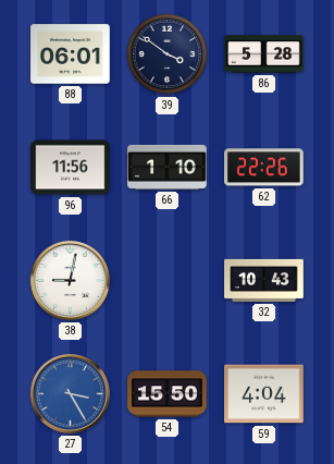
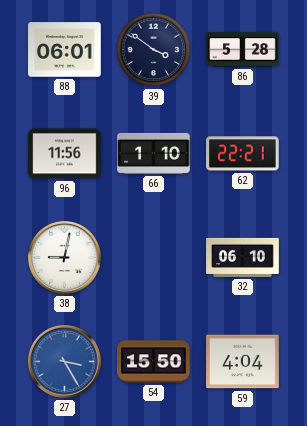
62: 22:26 -> 22:21 (243, 154)
32: 10:43 -> 06:10 (243, 257)
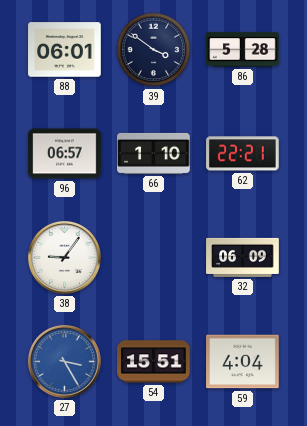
96: 11:56 -> 06:57 (65, 154)
38: 9:02 -> 9:06 (64, 257)
32: 06:10 -> 06:09 (243, 257)
54: 15:50 -> 15:51 (154, 362)
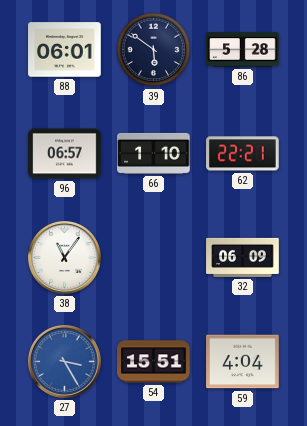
39: 3:51 -> 5:51 (154, 50)
38: 9:06 -> 11:06 (64, 257)
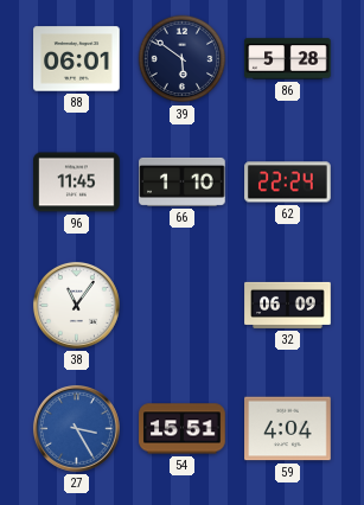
96: 06:57 -> 11:45 (77, 183)
62: 22:21 -> 22:24 (288, 183)
